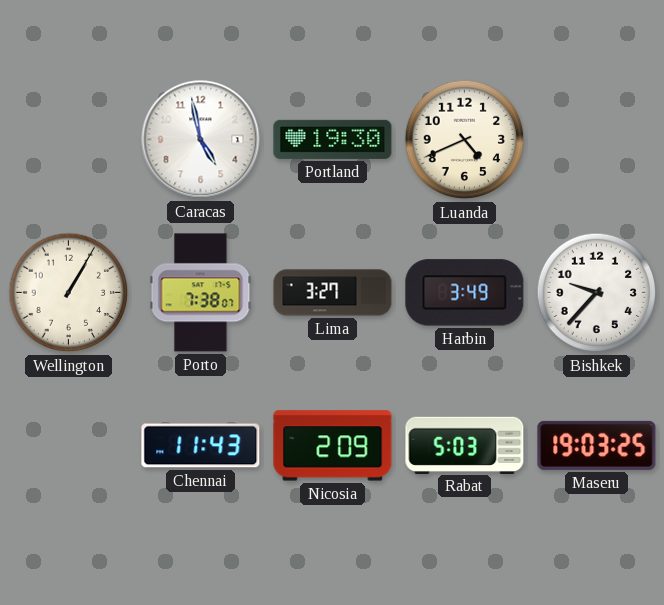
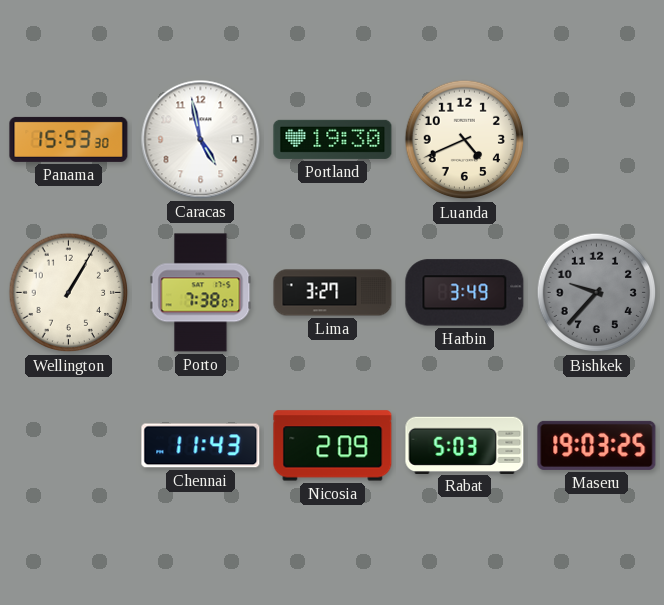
Panama: none -> 15:53 (69, 139)
Bishkek dial: white -> grey (597, 293)
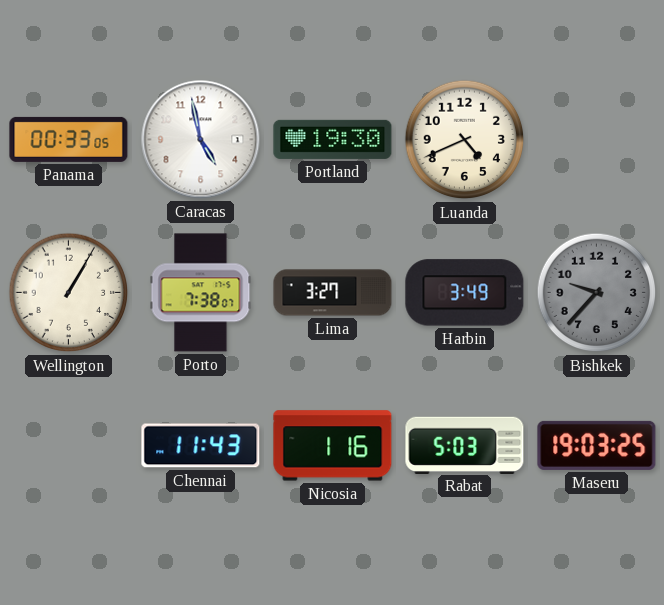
Panama: 15:53 -> 00:33 (69, 139)
Nicosia: 2:09 -> 1:16 (333, 446)
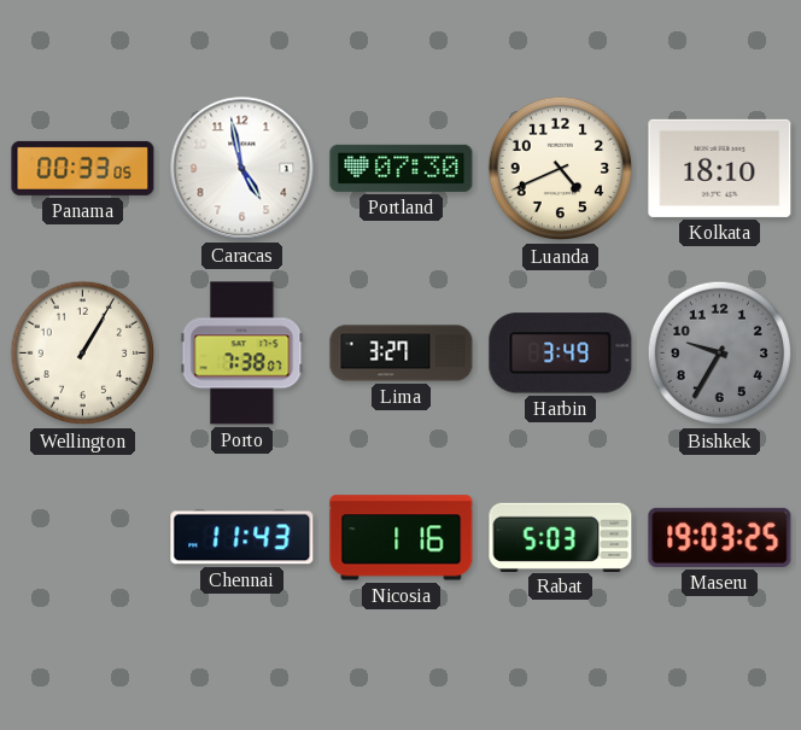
Portland: 19:30 -> 07:30 (402, 168)
Kolkata: none -> 18:10 (720, 168)
Bishkek: 9:37 -> 9:35 (720, 354)
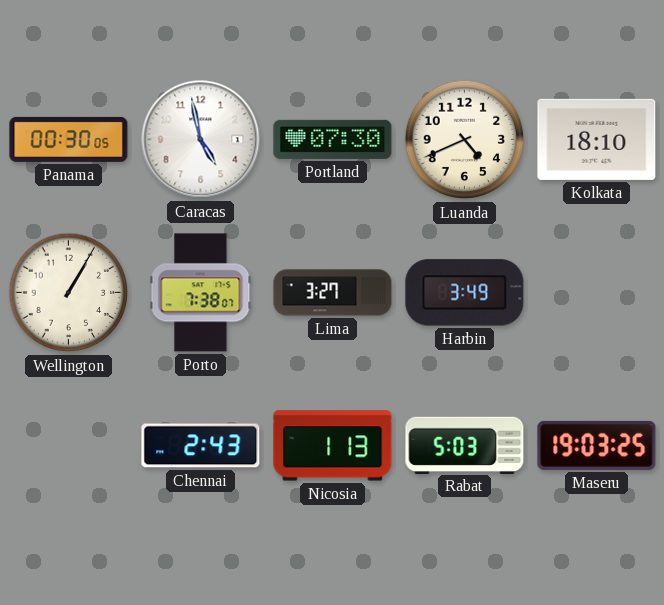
Panama: 00:33 -> 00:30 (69, 139)
Bishkek: 9:35 -> none (720, 354)
Chennai: 11:43 -> 2:43 (201, 446)
Nicosia: 1:16 -> 1:13 (333, 446)
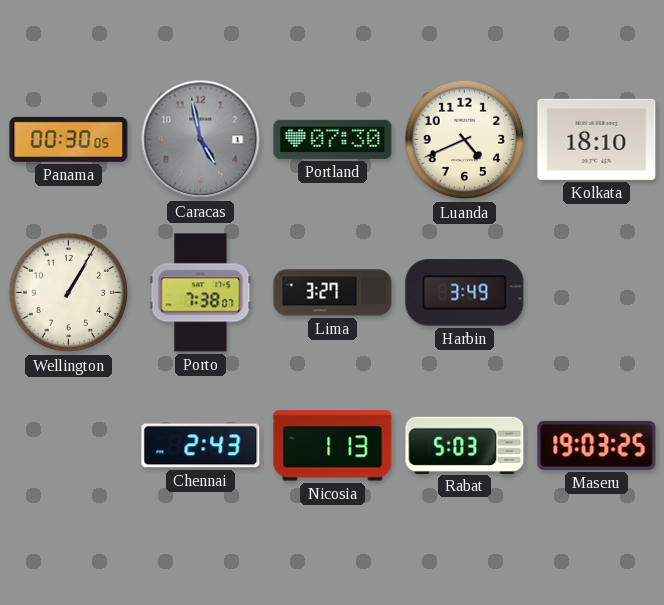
Caracas dial: white -> grey (201, 140)
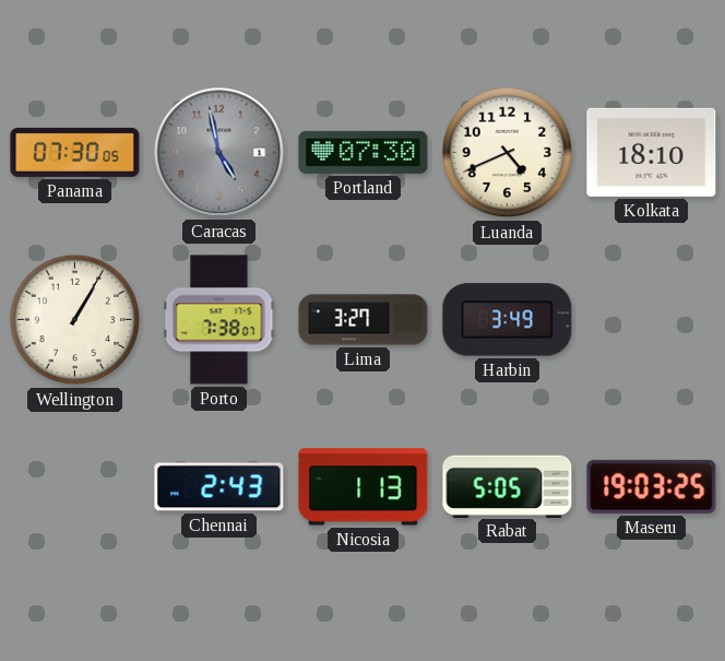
Panama: 00:30 -> 07:30 (75, 152)
Rabat: 5:03 -> 5:05 (508, 486)
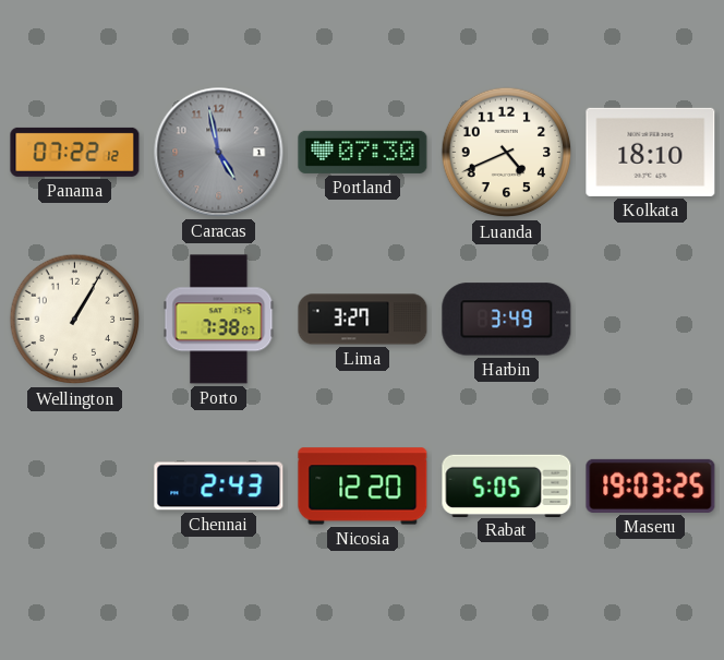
Panama: 07:30 -> 07:22 (75, 152)
Nicosia: 1:13 -> 12:20 (363, 487)
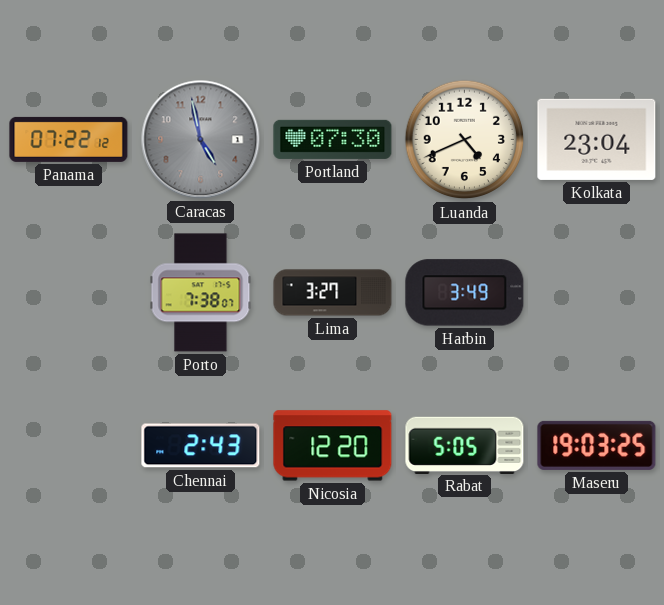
Kolkata: 18:10 -> 23:04 (597, 139)
Wellington: 1:05 -> none (75, 320)
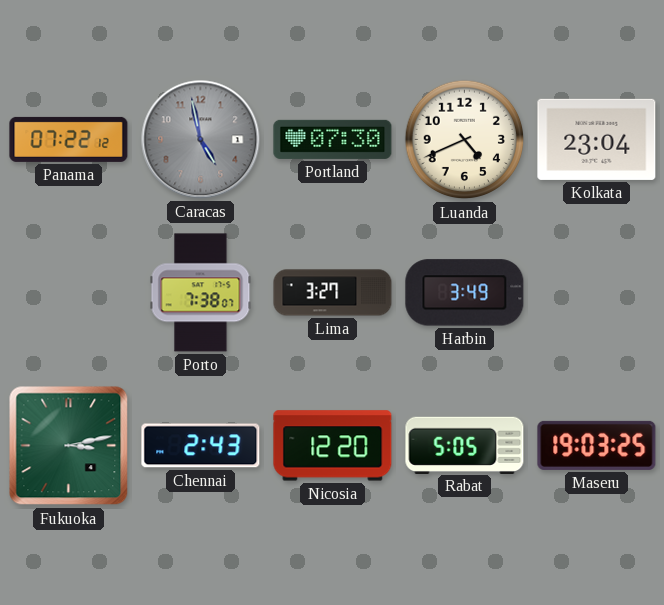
Fukuoka: none -> 3:13 (69, 446)
